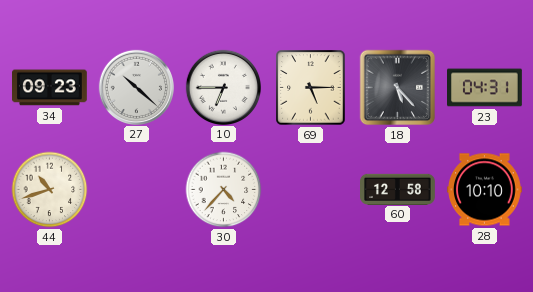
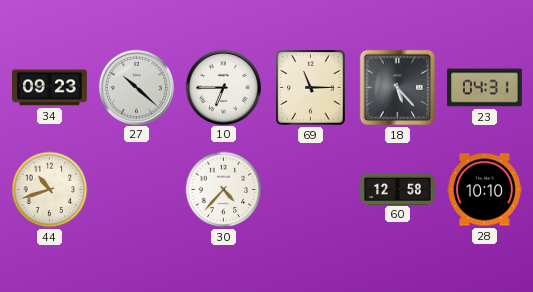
69: 5:15 -> 11:15 (311, 88)
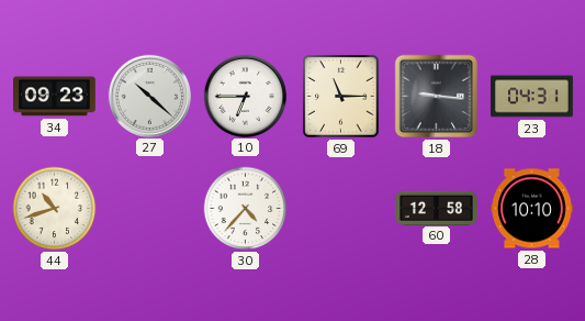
18: 5:23 -> 9:16 (437, 97)
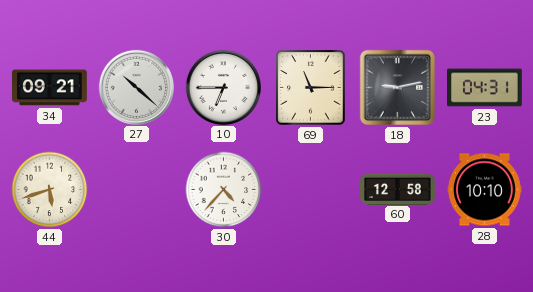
34: 09:23 -> 09:21 (50, 88)
18: 9:16 -> 9:13 (398, 88)
44: 10:42 -> 5:42 (50, 190)
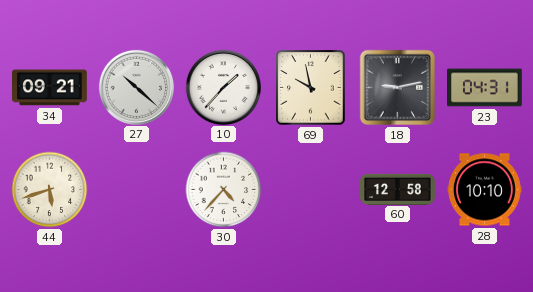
10: 6:45 -> 1:37 (223, 87)
69: 11:15 -> 9:58 (311, 88)
